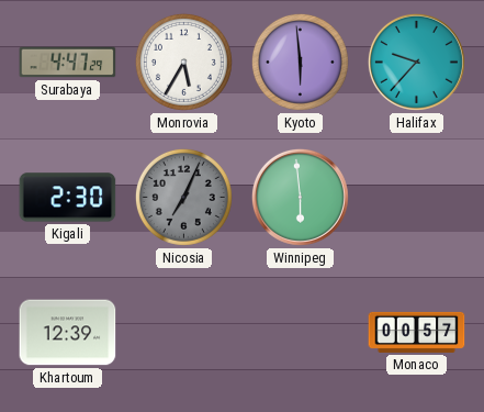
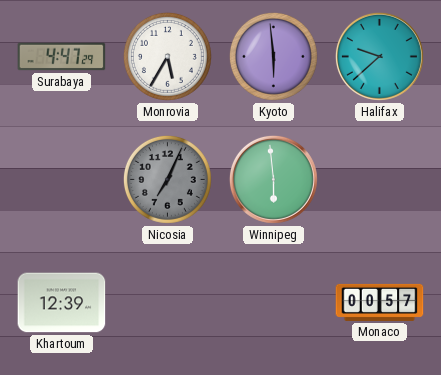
Halifax: 9:37 -> 9:38 (379, 56)
Kigali: 2:30 -> none (68, 198)
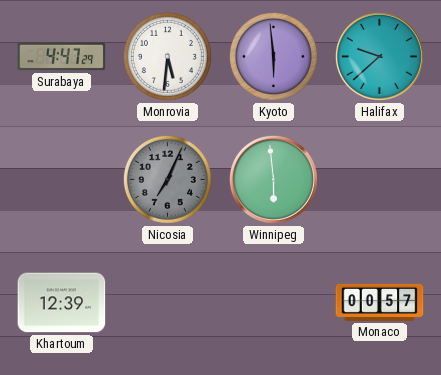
Monrovia: 5:35 -> 5:31 (167, 56)
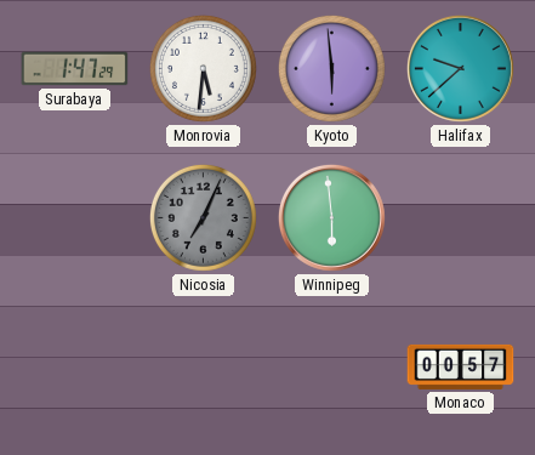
Surabaya: 4:47 -> 1:47 (75, 69)
Khartoum: 12:39 -> none (62, 303)
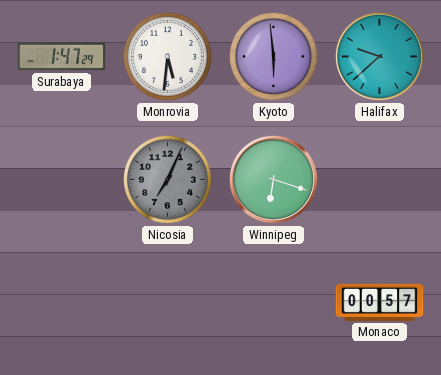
Winnipeg: 5:59 -> 6:18 (273, 179)
